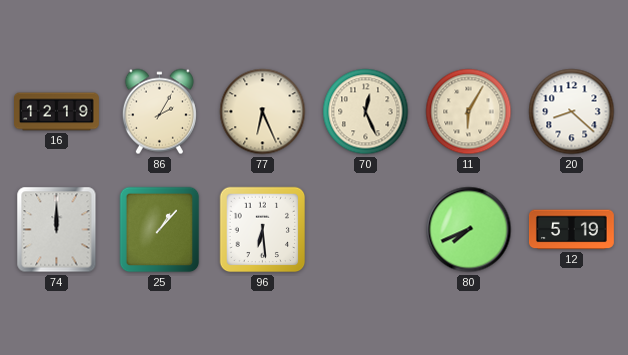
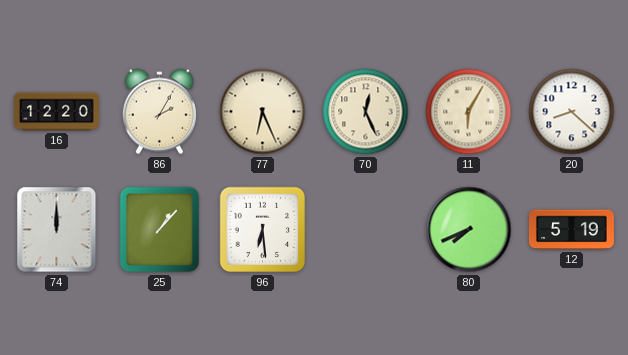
16: 12:19 -> 12:20 (57, 112)
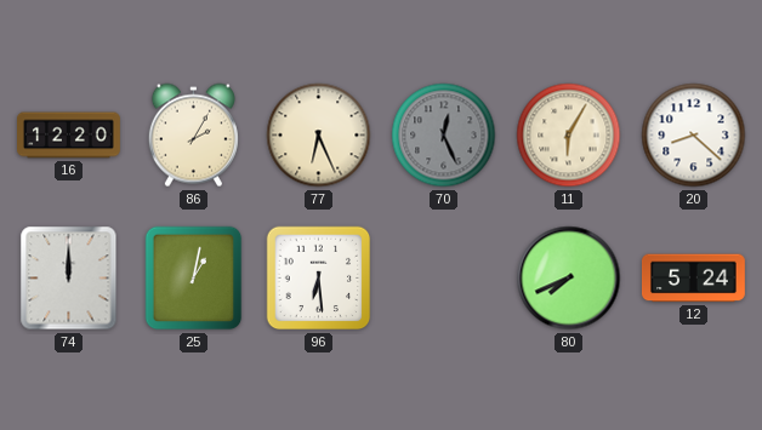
70 dial: cream -> grey (444, 136)
25: 1:07 -> 1:02 (194, 279)
12: 5:19 -> 5:24 (693, 279)
